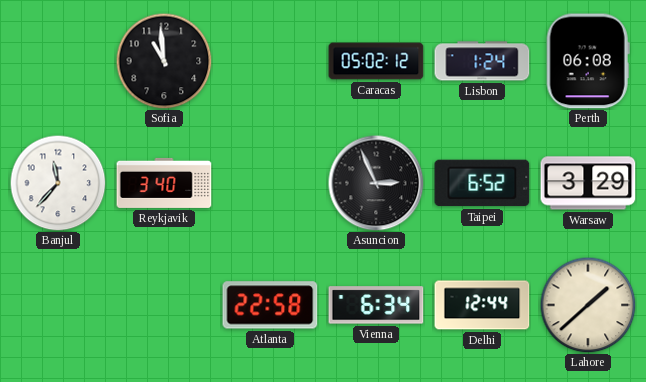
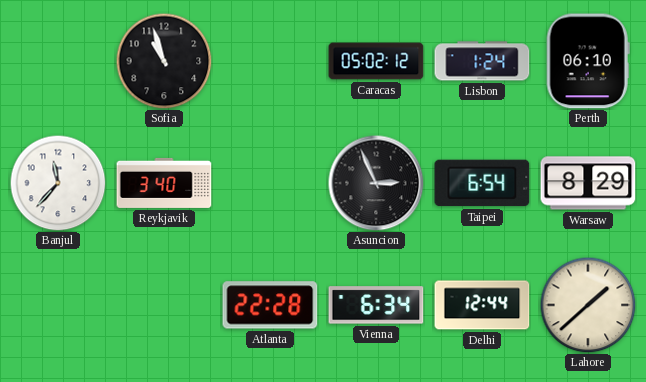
Sofia: 10:59 -> 10:57 (164, 61)
Perth: 06:08 -> 06:10 (588, 61)
Taipei: 6:52 -> 6:54 (482, 183)
Warsaw: 3:29 -> 8:29 (588, 183)
Atlanta: 22:58 -> 22:28 (270, 305)
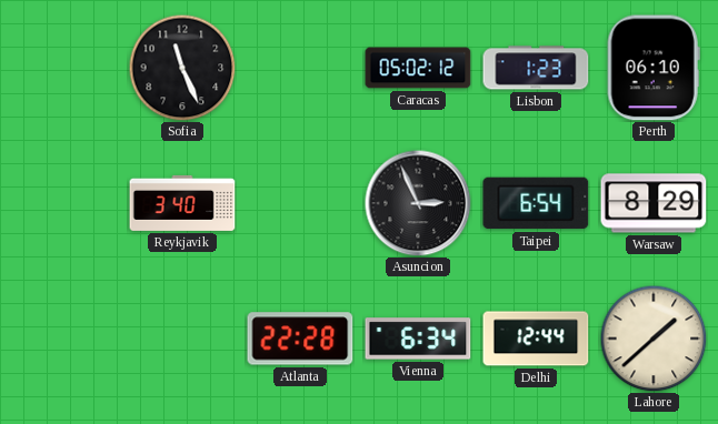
Sofia: 10:57 -> 11:26 (182, 68)
Lisbon: 1:24 -> 1:23 (536, 68)
Banjul: 11:37 -> none (58, 183)
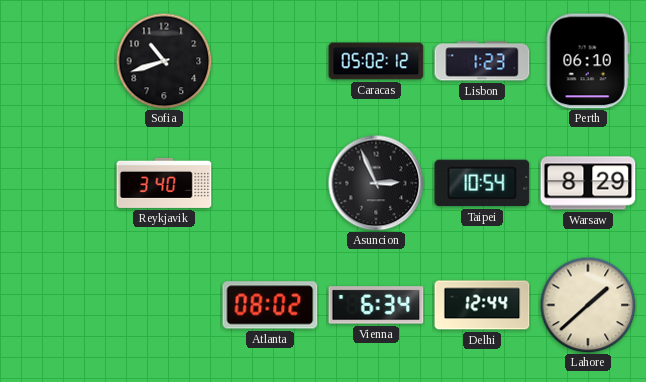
Sofia: 11:26 -> 10:42 (164, 61)
Taipei: 6:54 -> 10:54 (482, 183)
Atlanta: 22:28 -> 08:02 (270, 305)
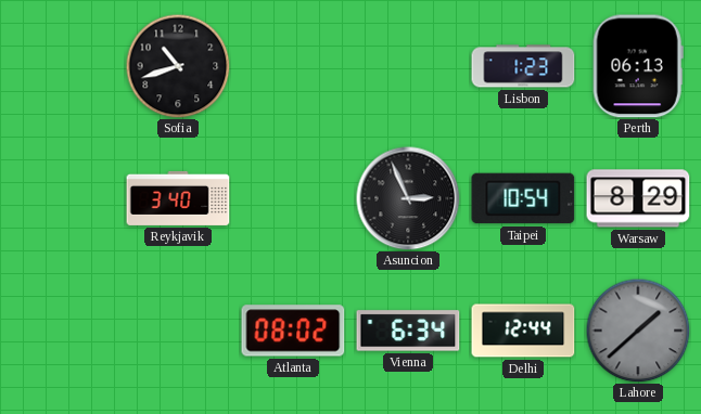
Caracas: 05:02 -> none (376, 61)
Perth: 06:10 -> 06:13 (638, 66)
Lahore dial: cream -> grey (638, 331)
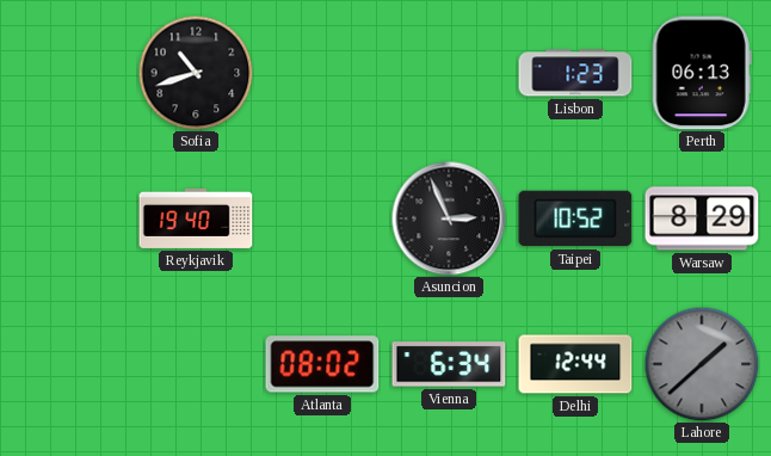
Reykjavik: 3:40 -> 19:40 (196, 218)
Taipei: 10:54 -> 10:52 (575, 218)
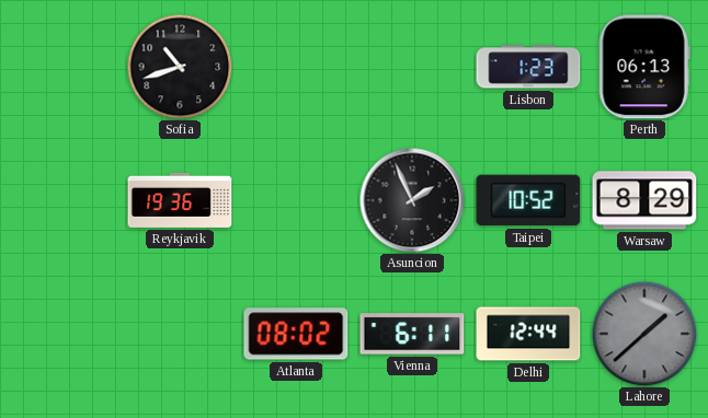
Reykjavik: 19:40 -> 19:36 (180, 200)
Asuncion: 2:56 -> 1:56 (412, 200)
Vienna: 6:34 -> 6:11 (412, 334)
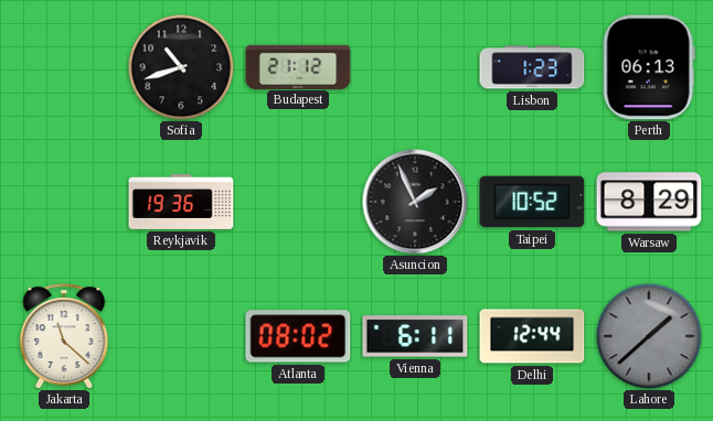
Budapest: none -> 21:12 (298, 66)
Jakarta: none -> 11:22 (64, 336)
